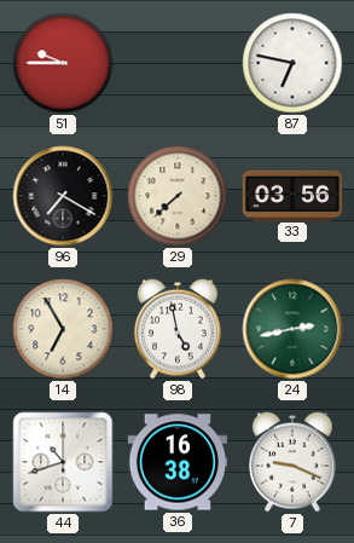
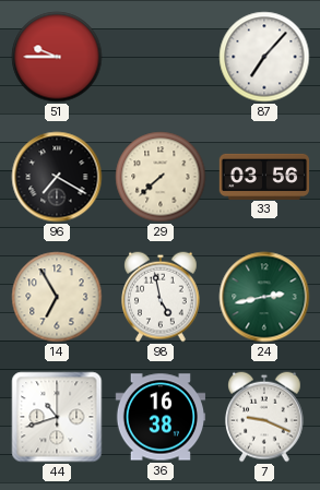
87: 6:47 -> 7:07 (264, 57)
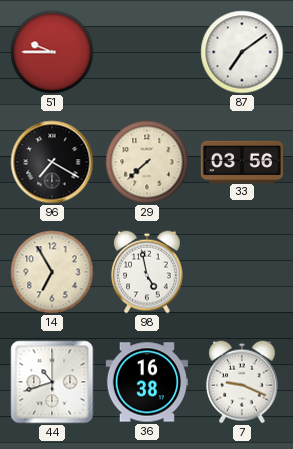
87: 7:07 -> 7:09 (242, 52)
24: 2:43 -> none (264, 297)
